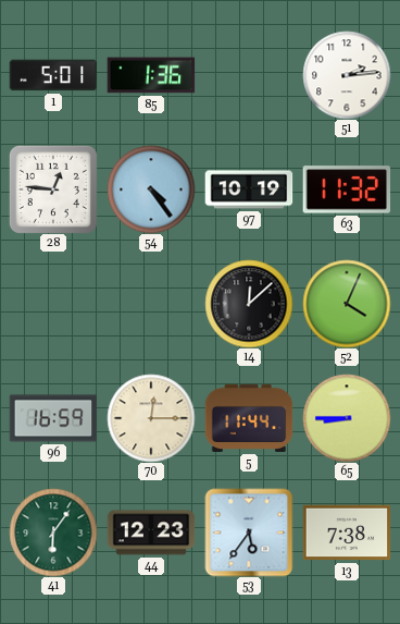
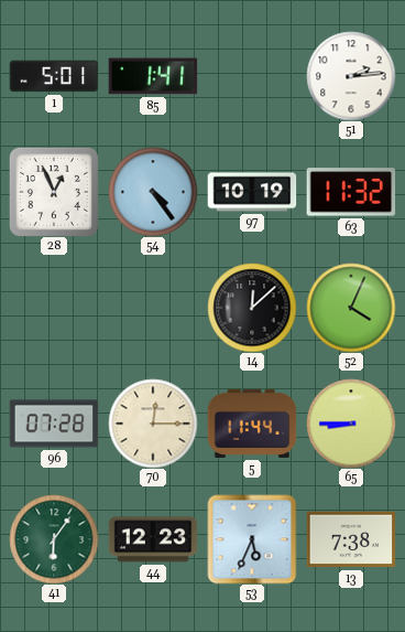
85: 1:36 -> 1:41 (153, 76)
28: 12:46 -> 12:56 (54, 192)
96: 16:59 -> 07:28 (54, 424)
53: 5:36 -> 5:34 (252, 539)
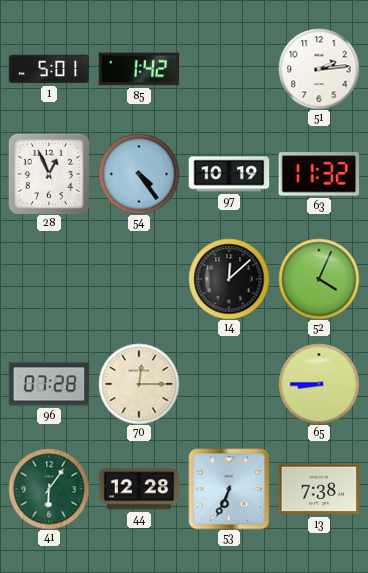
85: 1:41 -> 1:42 (139, 69)
5: 11:44 -> none (252, 424)
44: 12:23 -> 12:28 (139, 489)
53: 5:34 -> 6:34 (229, 489)
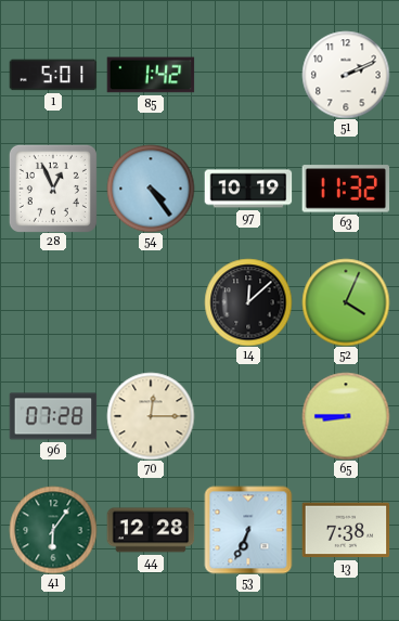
51: 2:14 -> 2:11 (346, 75)
